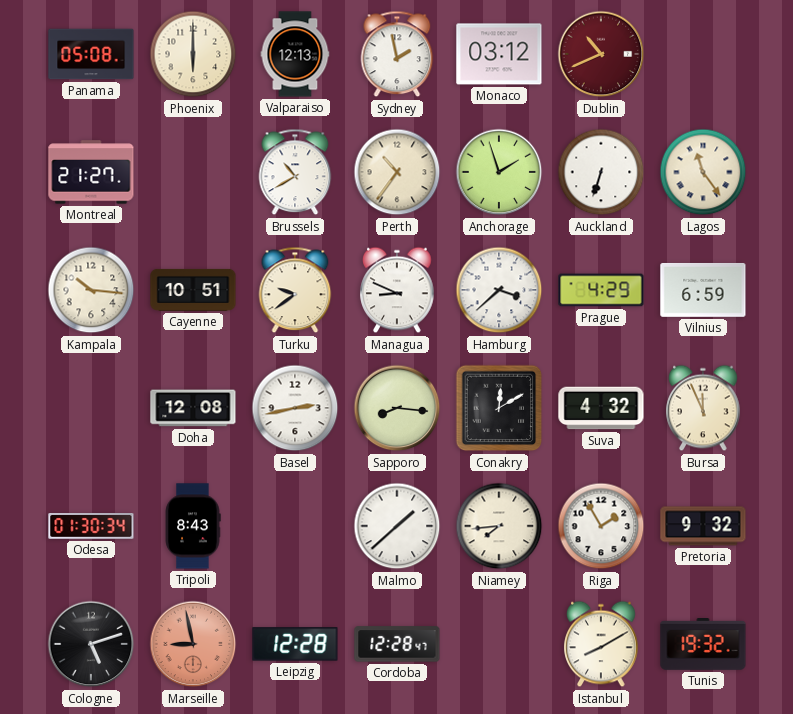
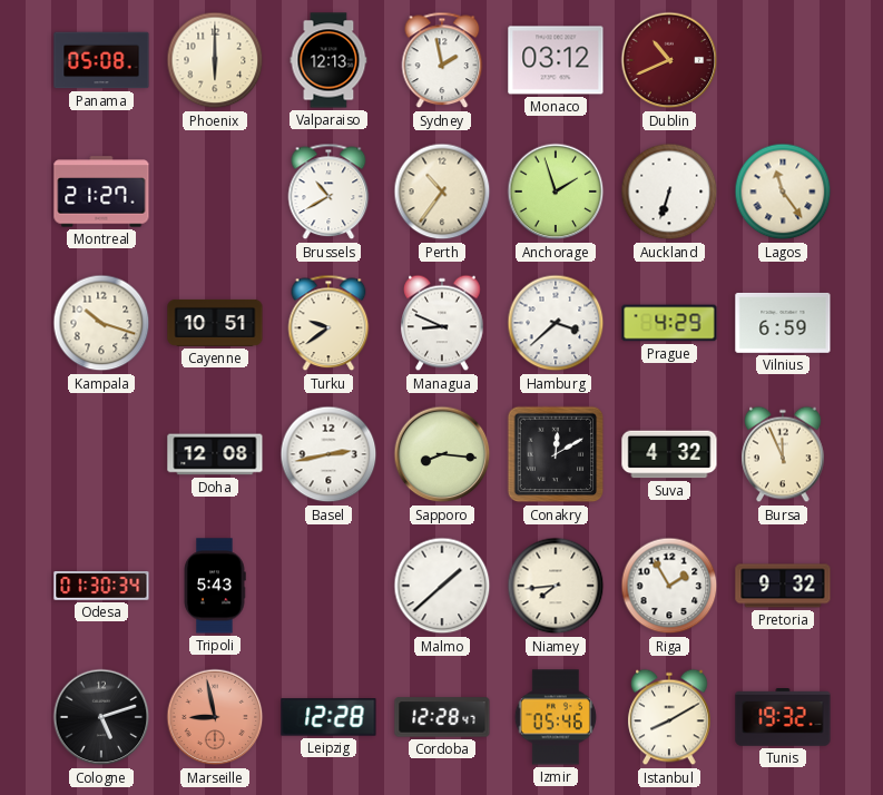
Kampala: 10:16 -> 10:18 (101, 323)
Tripoli: 8:43 -> 5:43 (215, 586)
Izmir: none -> 05:46 (556, 717)
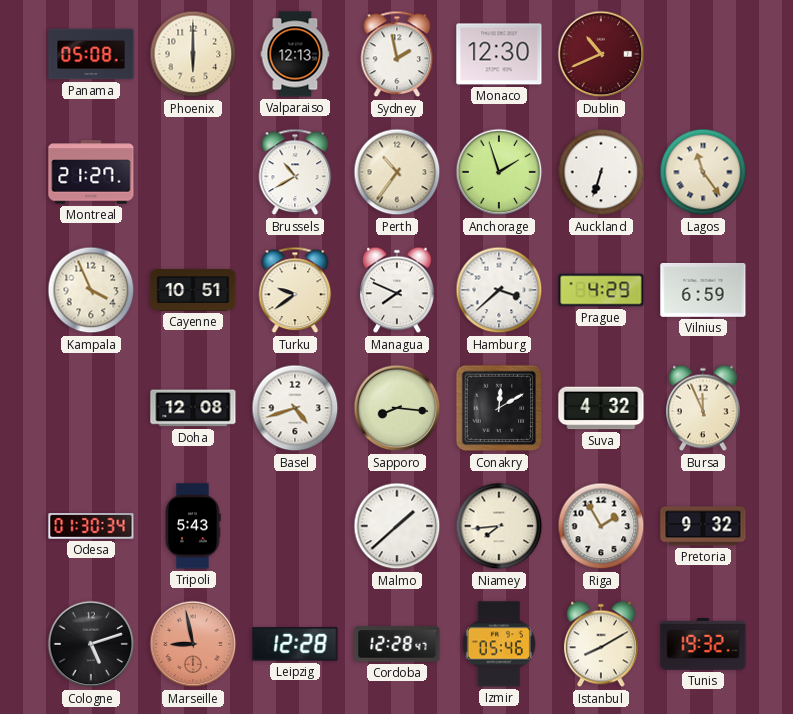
Monaco: 03:12 -> 12:30 (499, 54)
Kampala: 10:18 -> 3:56 (91, 290)
Managua: 8:49 -> 7:49 (397, 290)
Basel: 2:43 -> 4:42 (295, 408)
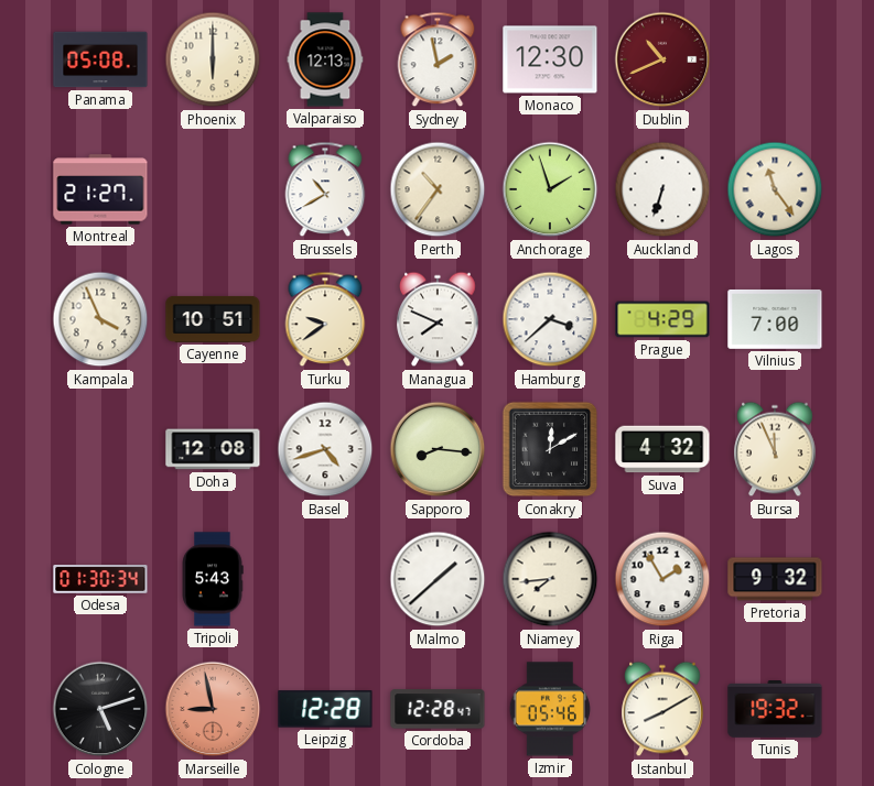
Vilnius: 6:59 -> 7:00 (775, 319)
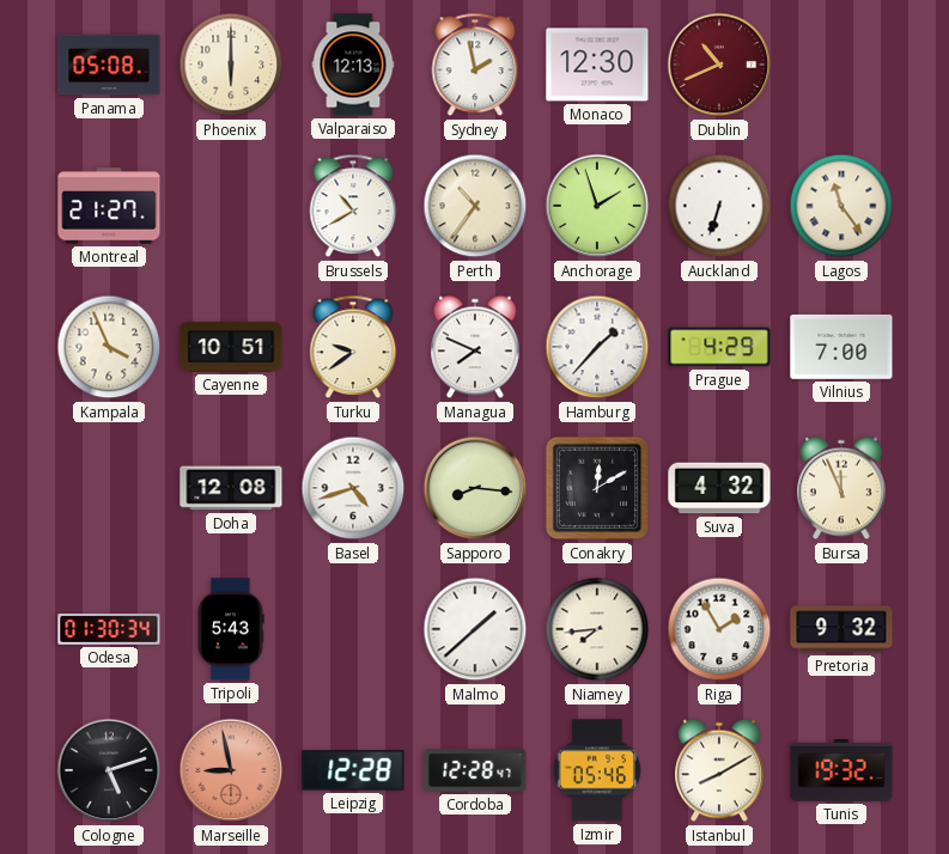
Hamburg: 3:38 -> 1:37 (597, 347)
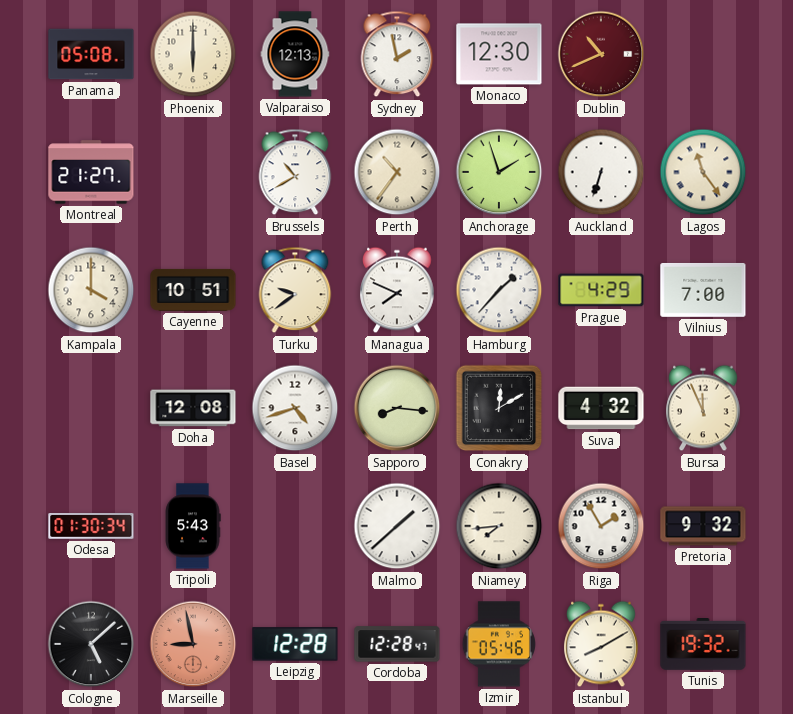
Kampala: 3:56 -> 4:00 (91, 290)
Cologne: 5:12 -> 5:08 (91, 644)
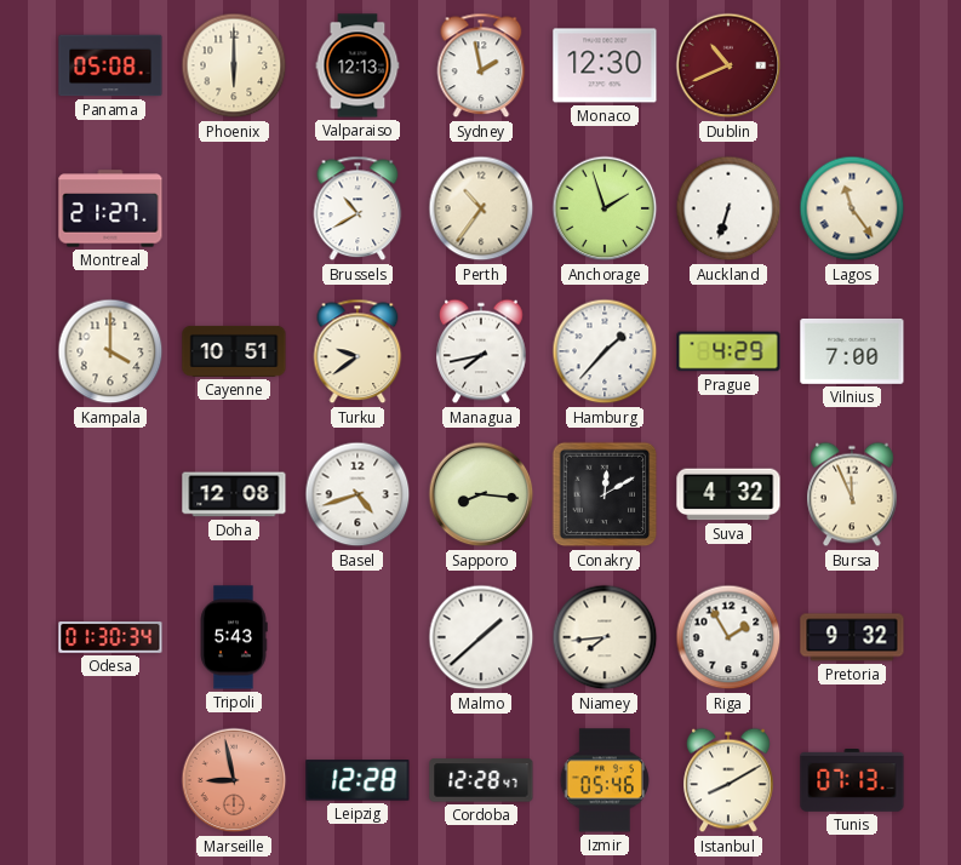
Managua: 7:49 -> 7:43 (481, 351)
Cologne: 5:08 -> none (91, 644)
Tunis: 19:32 -> 07:13 (852, 781)
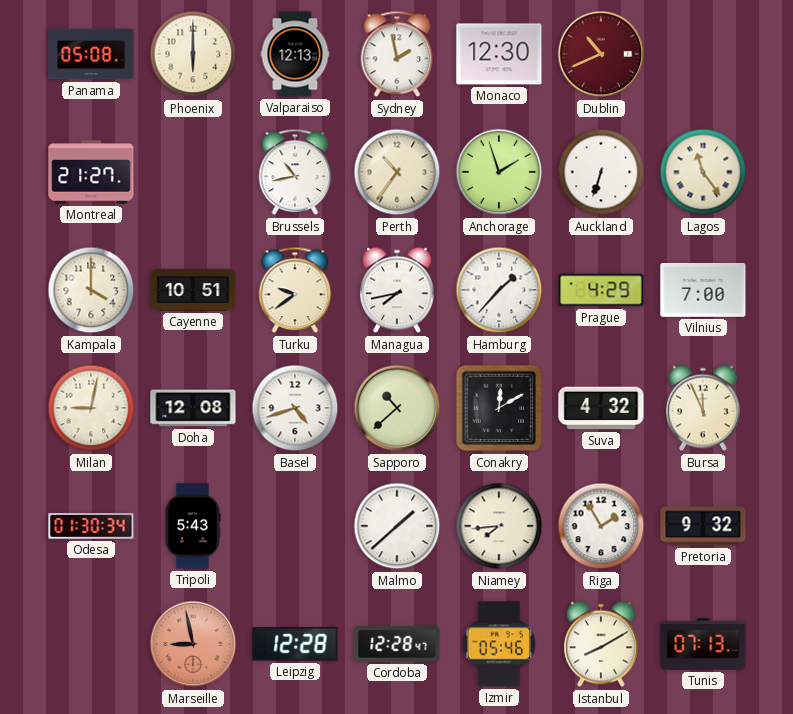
Brussels: 10:40 -> 10:43 (295, 172)
Milan: none -> 9:02 (91, 408)
Sapporo: 8:16 -> 10:38 (397, 408)
